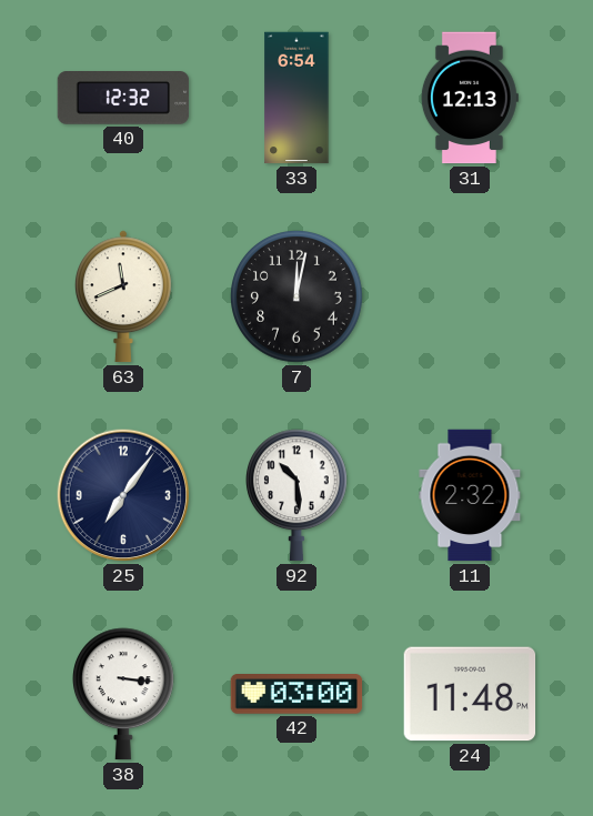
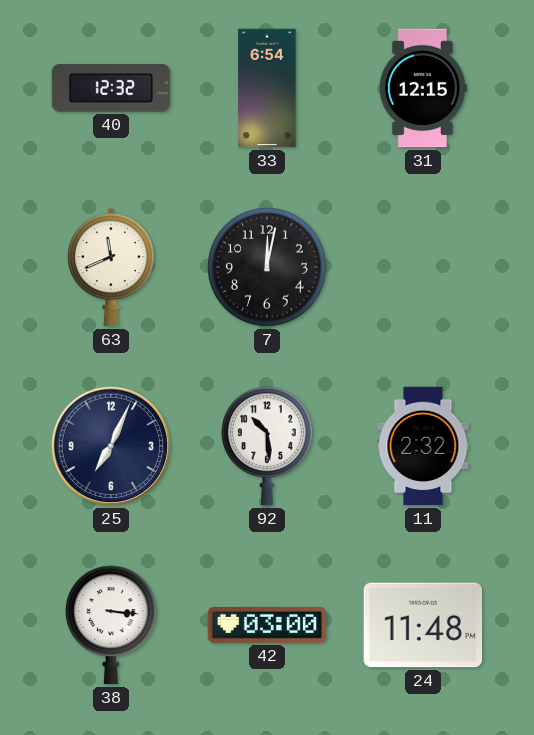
31: 12:13 -> 12:15 (423, 88)
25: 7:06 -> 7:04 (111, 446)
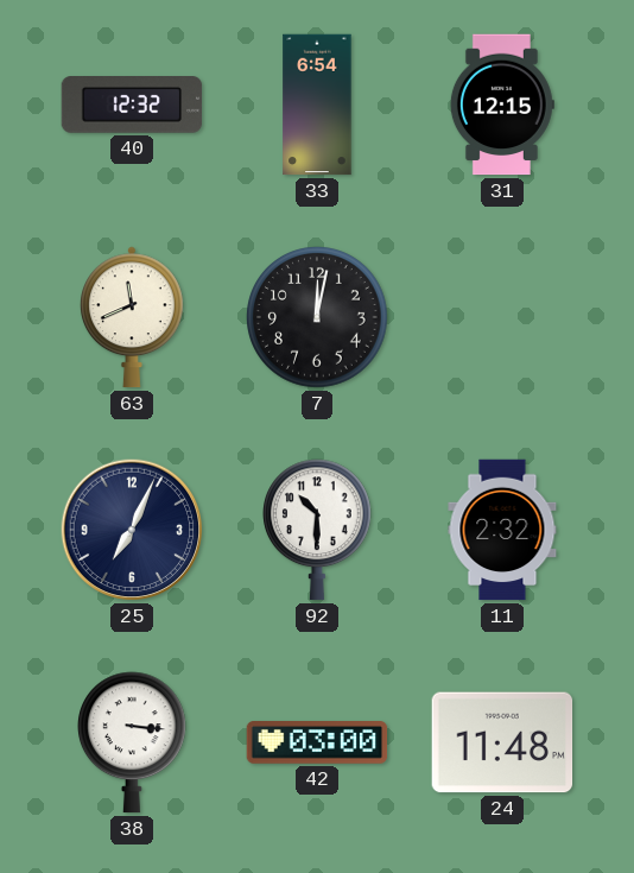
92: 10:29 -> 10:30 (318, 530)
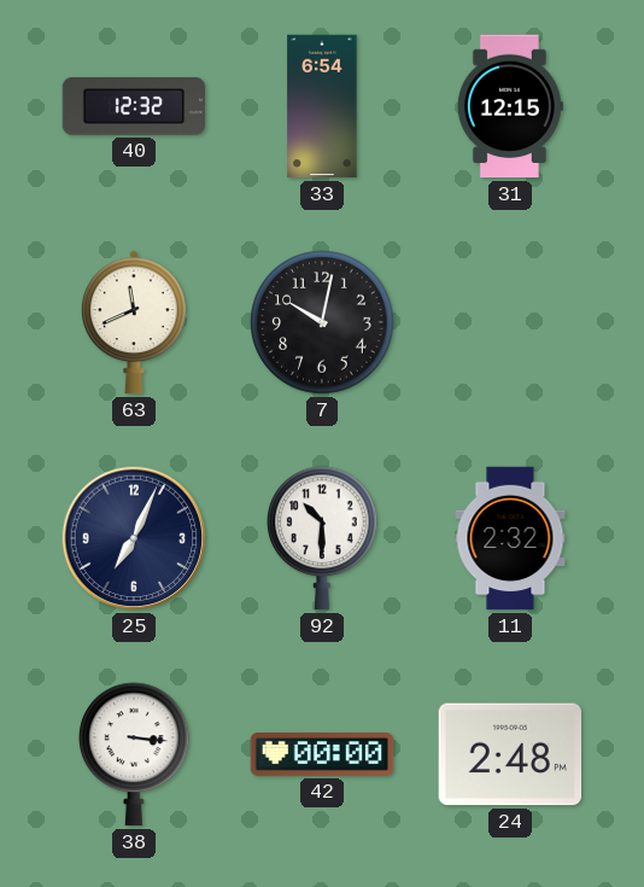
7: 12:02 -> 10:02 (322, 322)
42: 03:00 -> 00:00 (322, 755)
24: 11:48 -> 2:48 (510, 754)
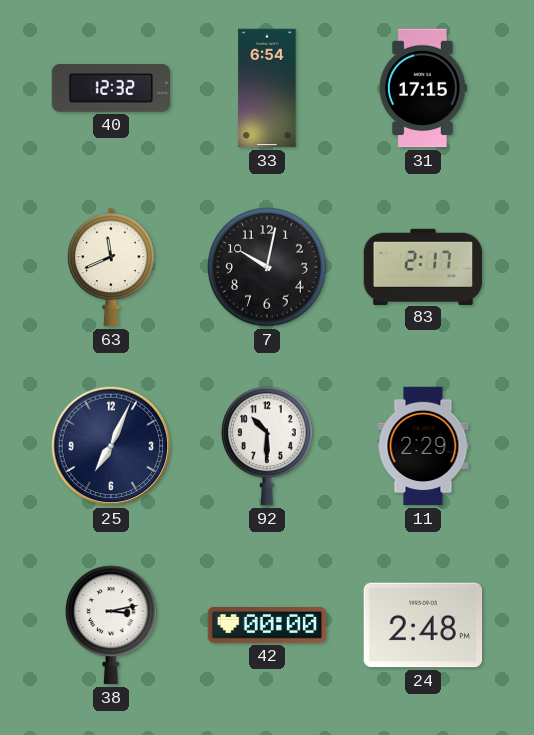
31: 12:15 -> 17:15 (423, 88)
83: none -> 2:17 (423, 266)
11: 2:32 -> 2:29 (423, 446)
38: 3:16 -> 3:13 (112, 625)
